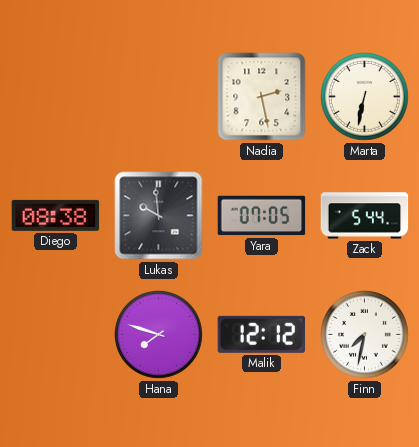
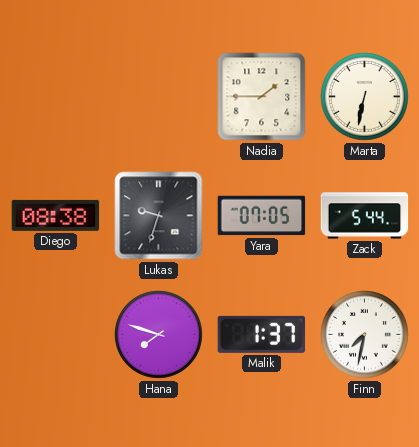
Nadia: 2:28 -> 1:45 (262, 97)
Lukas: 9:59 -> 9:33 (159, 216)
Malik: 12:12 -> 1:37 (262, 334)
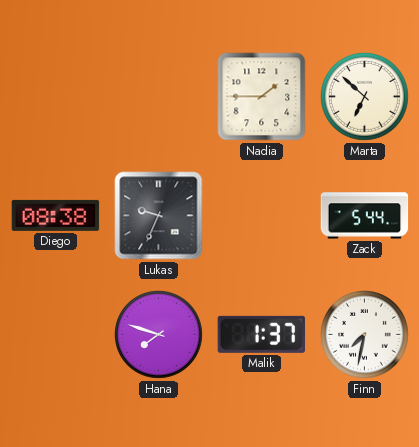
Marta: 6:32 -> 6:52 (365, 97)
Lukas: 9:33 -> 9:34 (159, 216)
Yara: 07:05 -> none (262, 216)
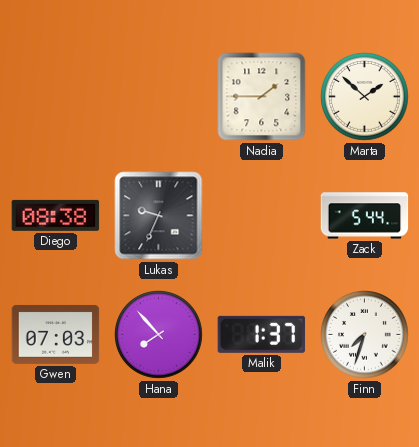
Marta: 6:52 -> 1:52 (365, 97)
Gwen: none -> 07:03 (56, 334)
Hana: 7:48 -> 7:53 (159, 335)
Finn: 7:32 -> 7:33 (365, 335)
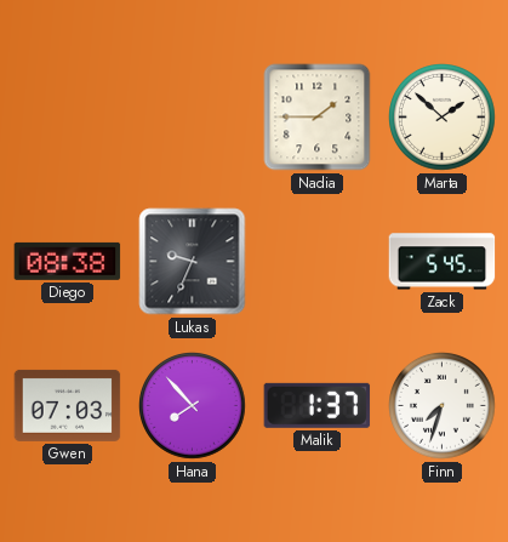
Zack: 5:44 -> 5:45 (443, 262)
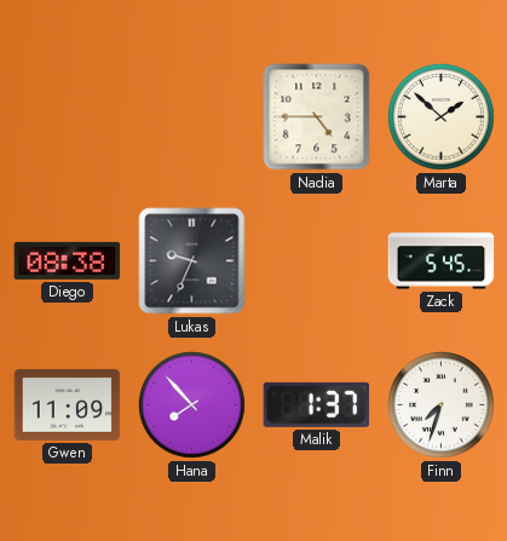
Nadia: 1:45 -> 4:45 (317, 117)
Gwen: 07:03 -> 11:09 (68, 404)
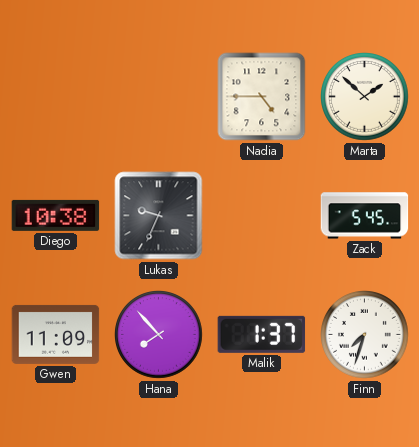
Diego: 08:38 -> 10:38 (56, 215)
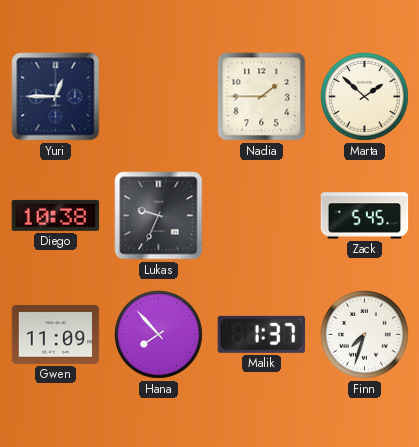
Yuri: none -> 12:45 (56, 97)
Nadia: 4:45 -> 1:45 (262, 97)
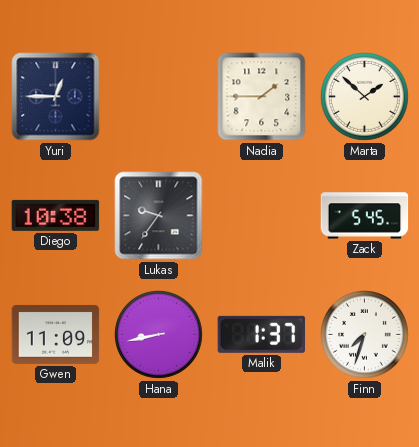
Lukas: 9:34 -> 9:36 (159, 216)
Hana: 7:53 -> 8:43 (159, 335)
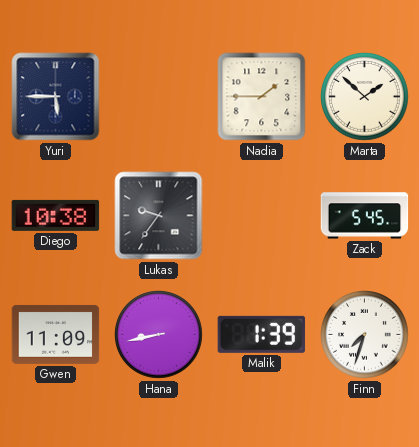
Yuri: 12:45 -> 5:45 (56, 97)
Malik: 1:37 -> 1:39 (262, 334)
